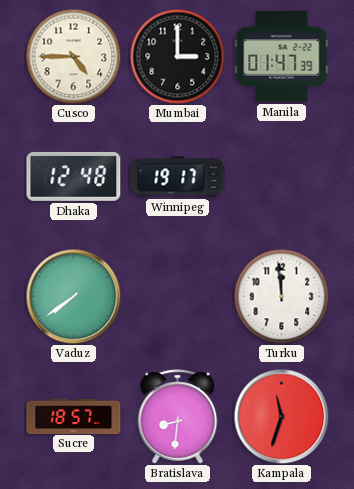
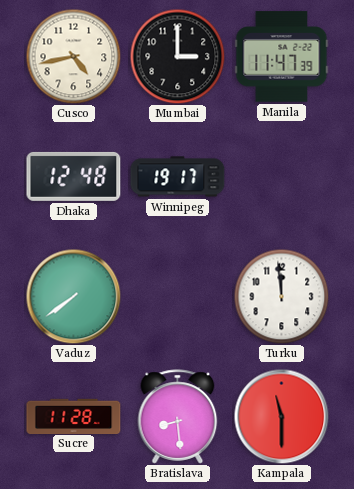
Cusco: 4:45 -> 4:43 (73, 56)
Manila: 01:47 -> 11:47 (282, 57)
Sucre: 18:57 -> 11:28 (74, 416)
Bratislava: 8:31 -> 8:29 (178, 417)
Kampala: 11:33 -> 11:30 (281, 416)
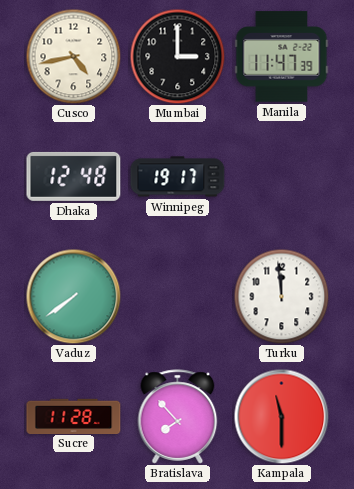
Bratislava: 8:29 -> 7:53 (178, 417)
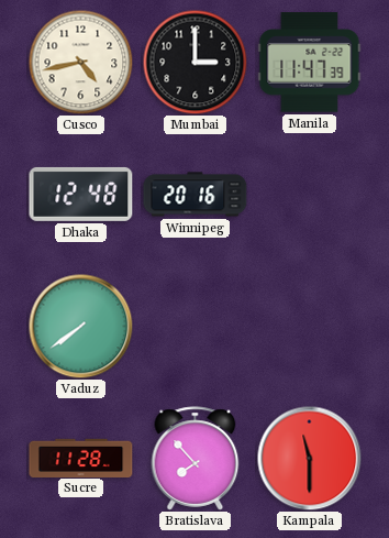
Winnipeg: 19:17 -> 20:16 (196, 195)
Turku: 11:59 -> none (281, 296)
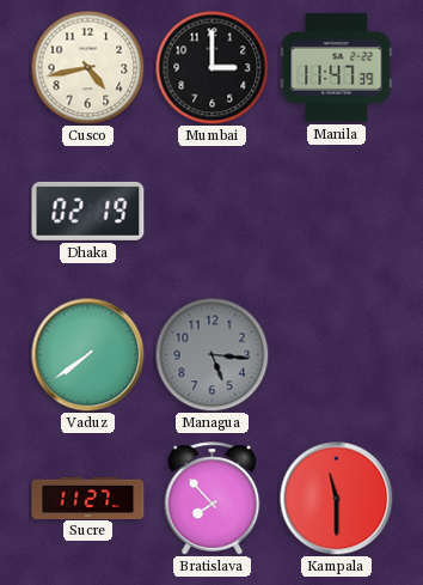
Dhaka: 12:48 -> 02:19 (88, 211)
Winnipeg: 20:16 -> none (196, 195)
Managua: none -> 5:16 (211, 354)
Sucre: 11:28 -> 11:27 (88, 498)
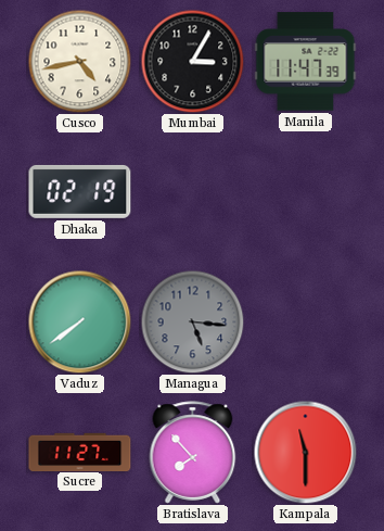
Mumbai: 3:00 -> 3:05 (192, 61)
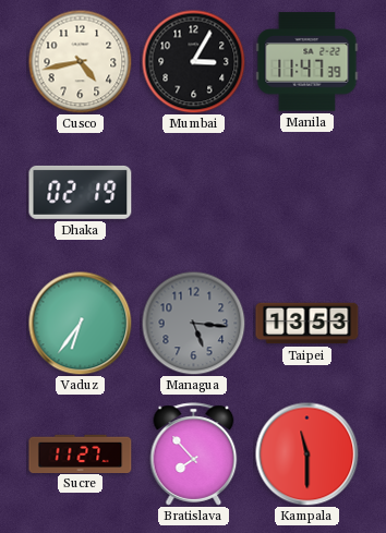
Vaduz: 7:39 -> 6:36 (80, 323)
Taipei: none -> 13:53 (307, 324)
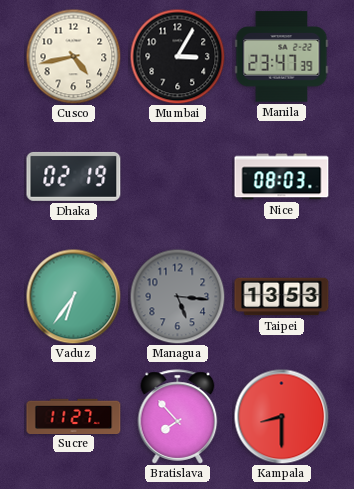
Manila: 11:47 -> 23:47 (282, 57)
Nice: none -> 08:03 (282, 177)
Kampala: 11:30 -> 8:30 (281, 416)
